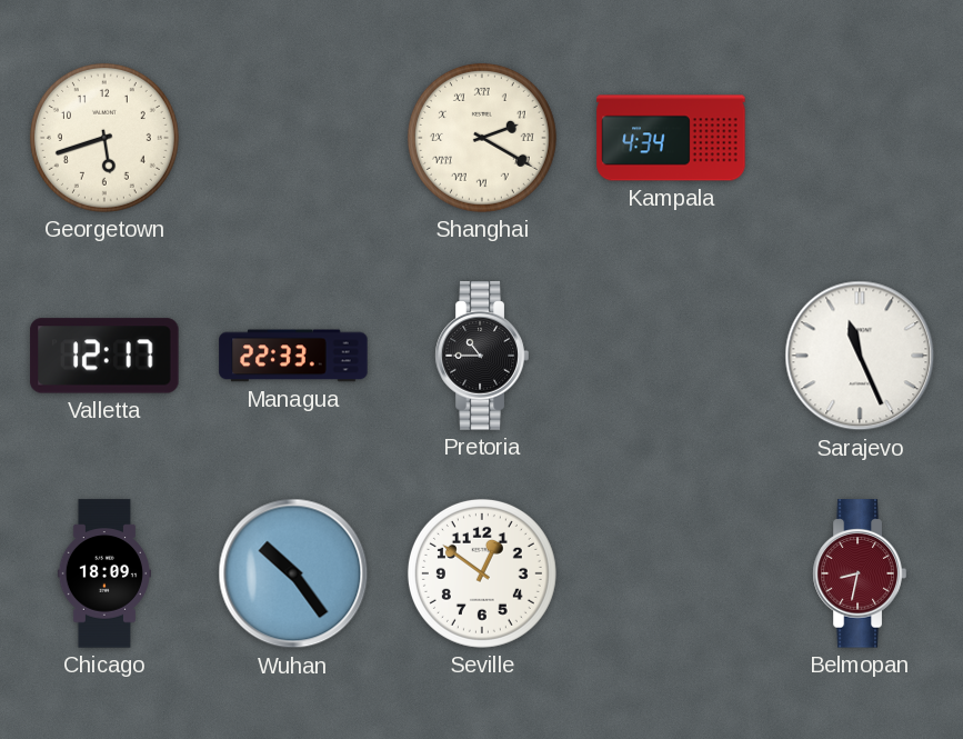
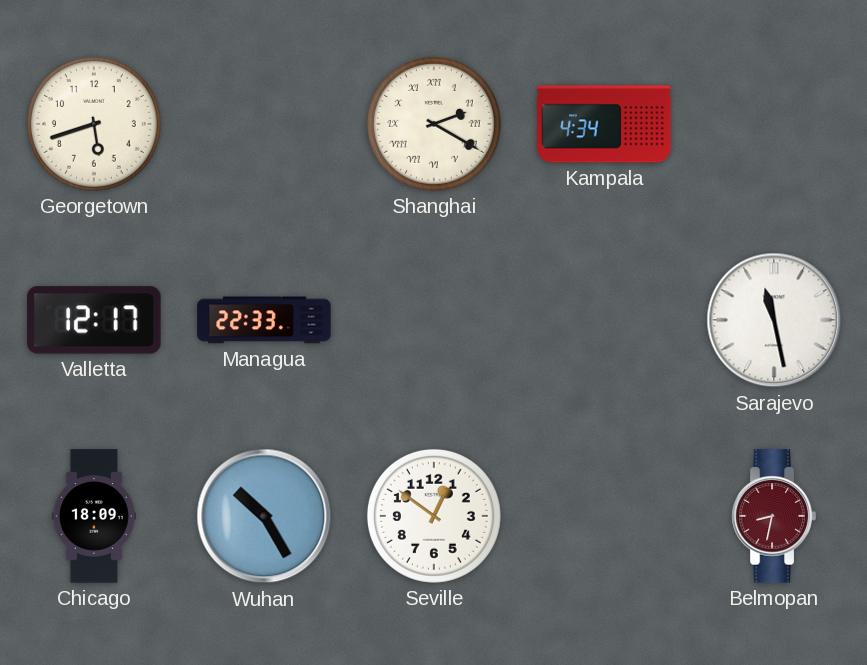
Pretoria: 10:45 -> none (482, 356)
Sarajevo: 11:26 -> 11:28 (774, 320)
Wuhan: 10:24 -> 10:25 (264, 516)
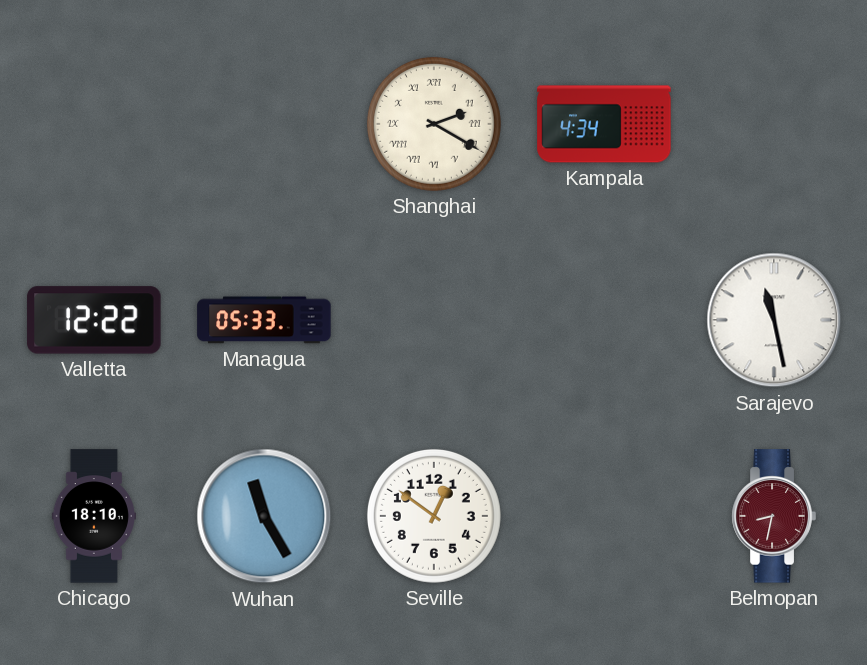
Georgetown: 5:42 -> none (94, 124)
Valletta: 12:17 -> 12:22 (94, 320)
Managua: 22:33 -> 05:33 (264, 320)
Chicago: 18:09 -> 18:10 (93, 516)
Wuhan: 10:25 -> 11:25 (264, 516)
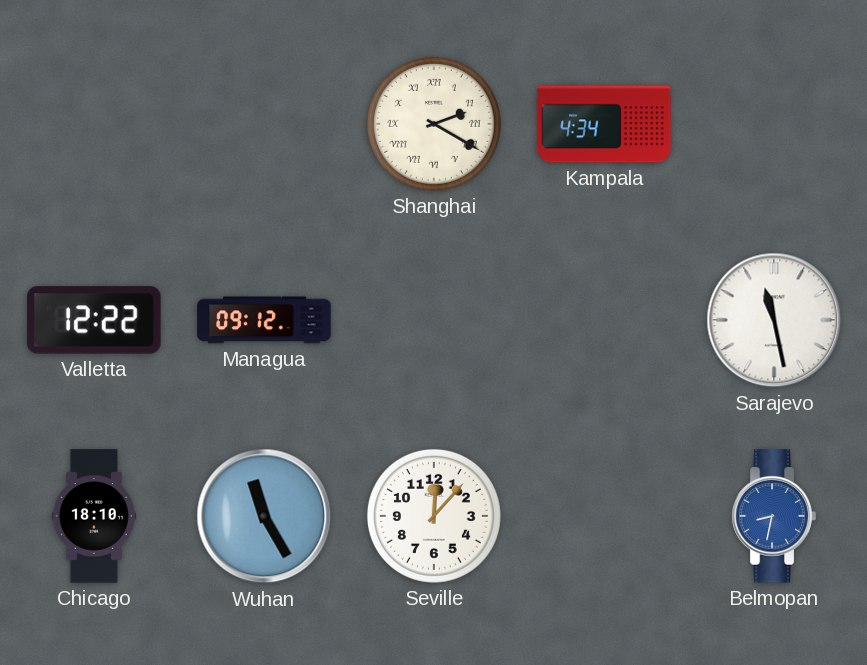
Managua: 05:33 -> 09:12 (264, 320)
Seville: 12:51 -> 12:07 (434, 516)
Belmopan dial: burgundy -> blue (774, 516)
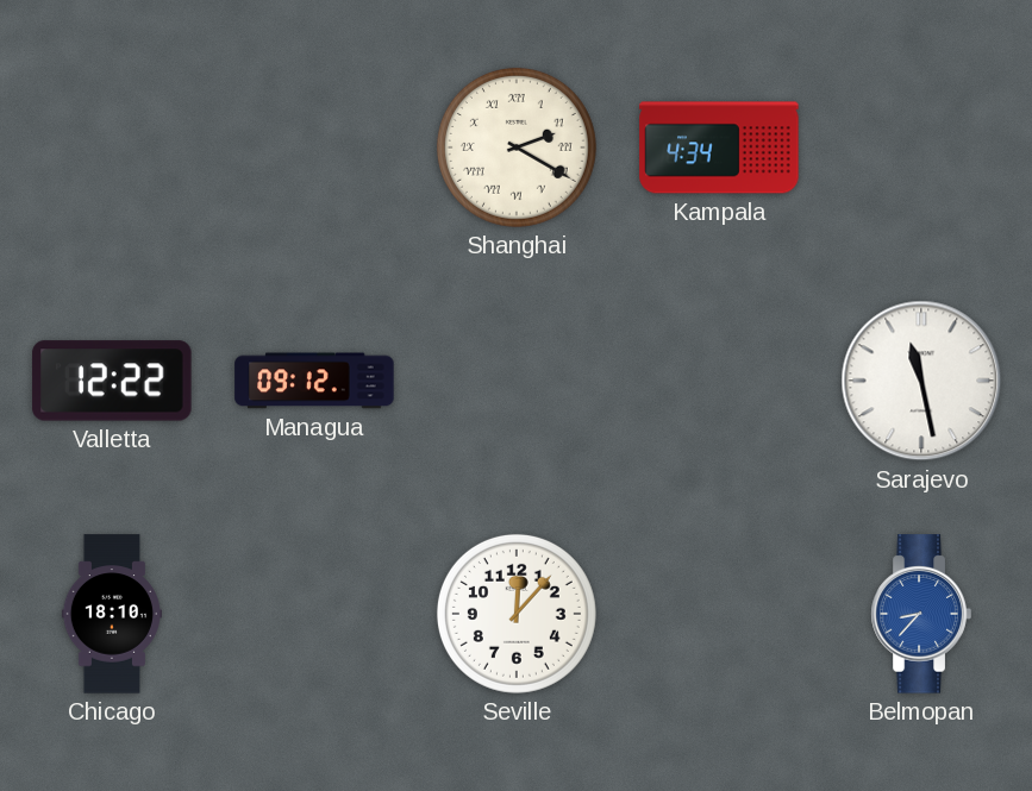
Wuhan: 11:25 -> none (264, 516)
Belmopan: 8:32 -> 8:37 (921, 614)
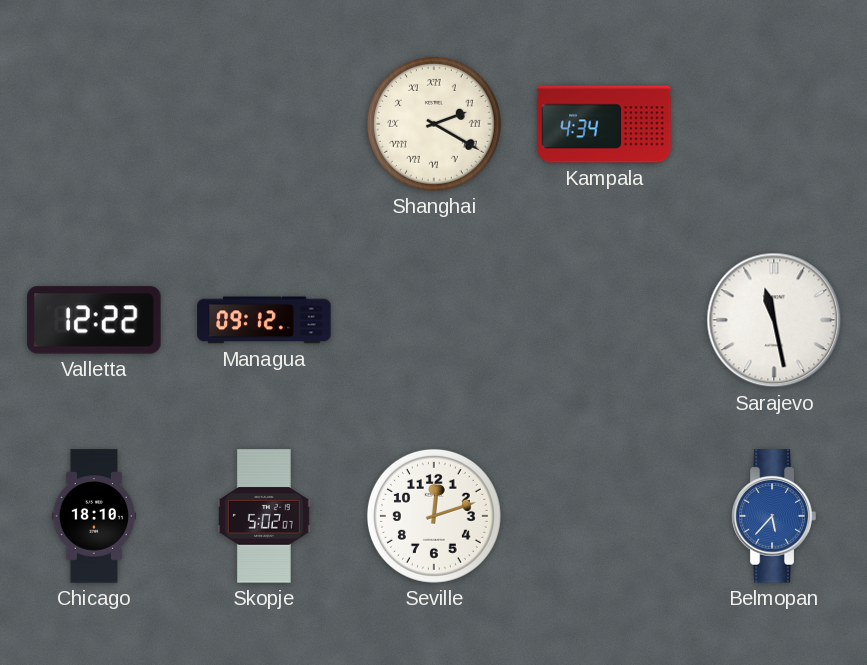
Skopje: none -> 5:02 (264, 516)
Seville: 12:07 -> 12:12 (434, 516)
Belmopan: 8:37 -> 5:37 (774, 516)
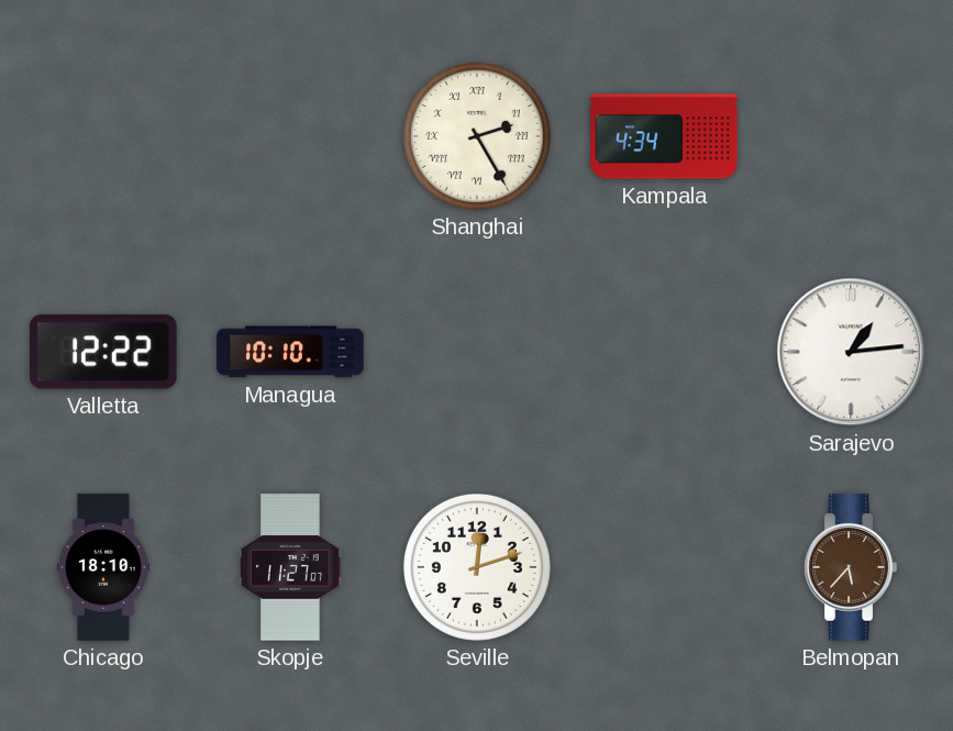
Shanghai: 2:20 -> 2:25 (477, 136)
Managua: 09:12 -> 10:10 (290, 352)
Sarajevo: 11:28 -> 1:14 (851, 352)
Skopje: 5:02 -> 11:27 (290, 567)
Belmopan dial: blue -> brown (851, 567)
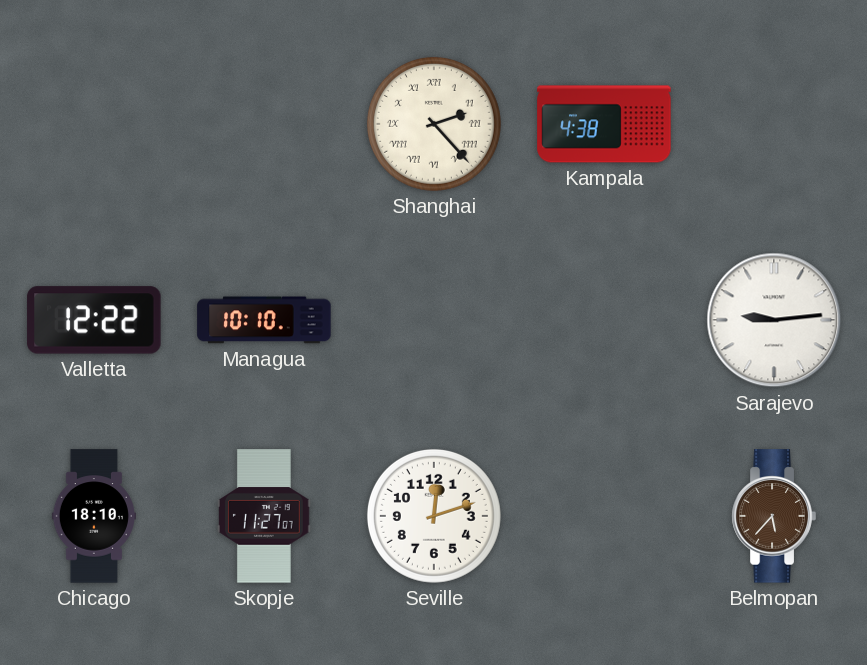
Shanghai: 2:25 -> 2:23 (434, 124)
Kampala: 4:34 -> 4:38 (604, 124)
Sarajevo: 1:14 -> 9:14 (774, 320)
